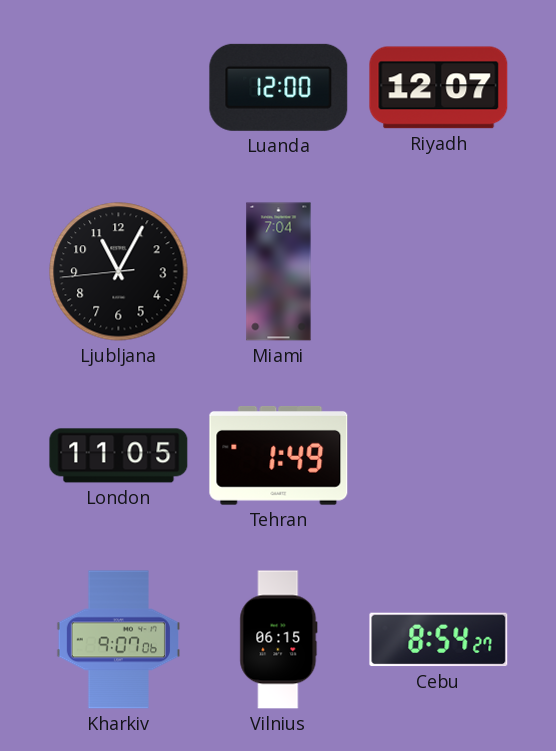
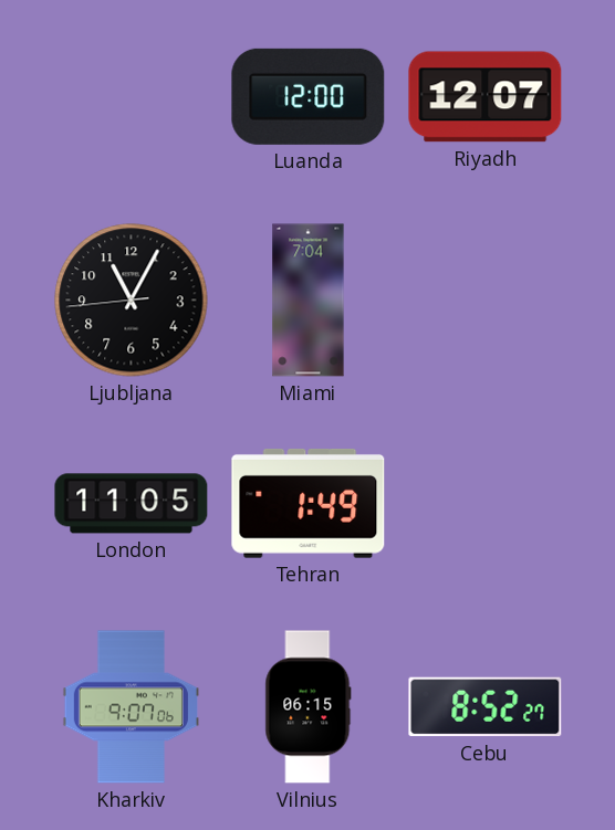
Cebu: 8:54 -> 8:52 (486, 707)
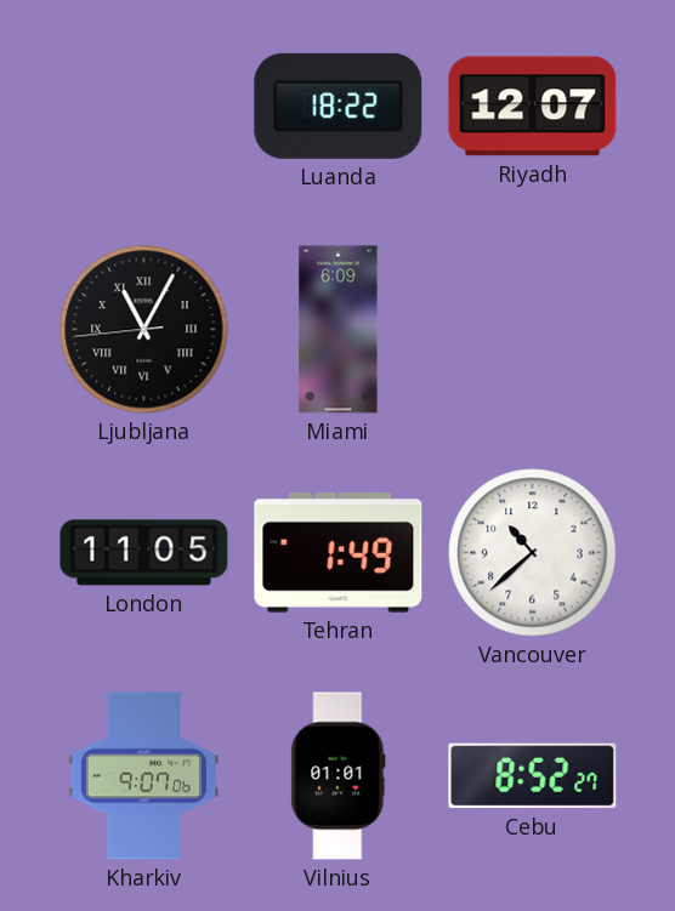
Luanda: 12:00 -> 18:22 (339, 106)
Ljubljana numerals: Arabic -> Roman (144, 330)
Miami: 7:04 -> 6:09 (339, 330)
Vancouver: none -> 10:38 (533, 553)
Vilnius: 06:15 -> 01:01 (339, 776)
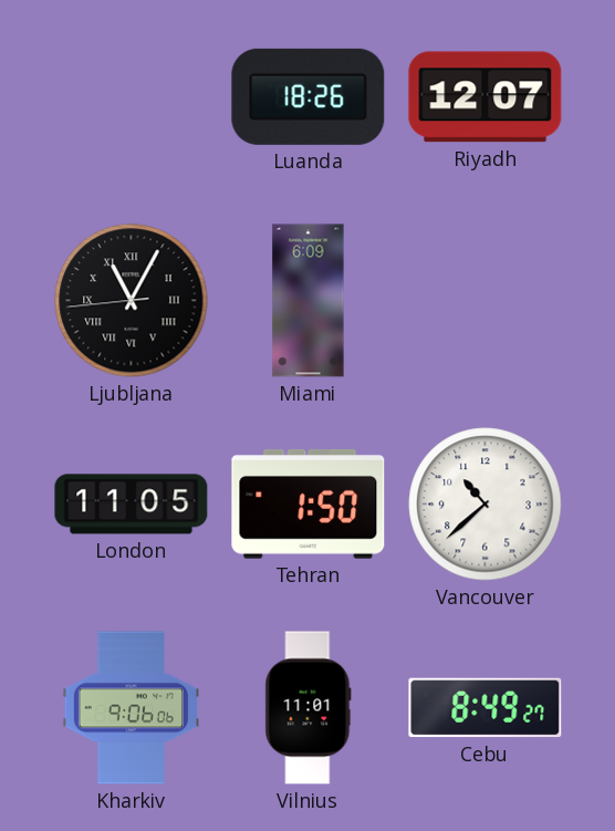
Luanda: 18:22 -> 18:26 (309, 96)
Tehran: 1:49 -> 1:50 (309, 505)
Kharkiv: 9:07 -> 9:06 (131, 708)
Vilnius: 01:01 -> 11:01 (309, 708)
Cebu: 8:52 -> 8:49 (486, 708)
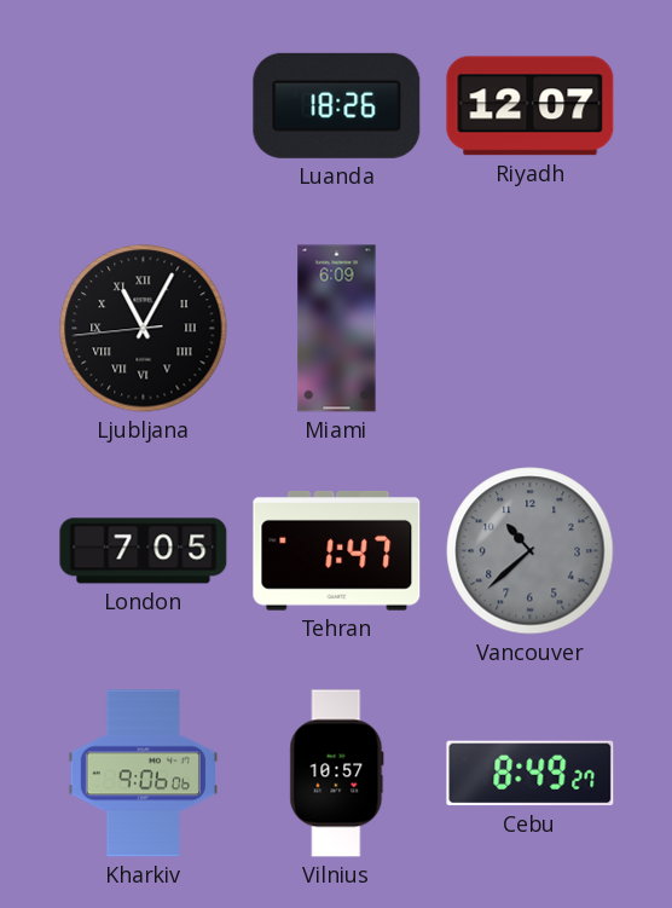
London: 11:05 -> 7:05 (144, 551)
Tehran: 1:50 -> 1:47 (337, 551)
Vancouver dial: white -> grey (531, 551)
Vilnius: 11:01 -> 10:57 (337, 774)
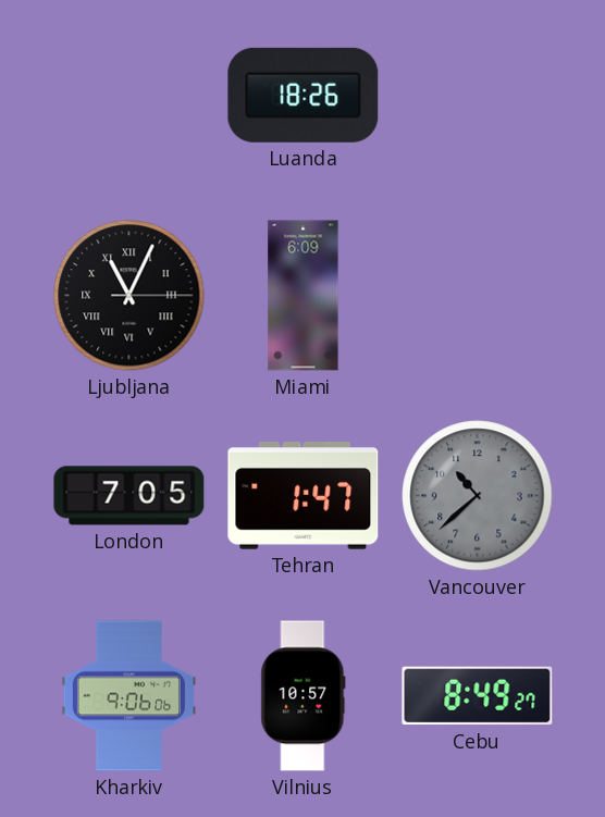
Riyadh: 12:07 -> none (531, 106)
Ljubljana: 11:04:44 -> 11:04:15 (129, 296)
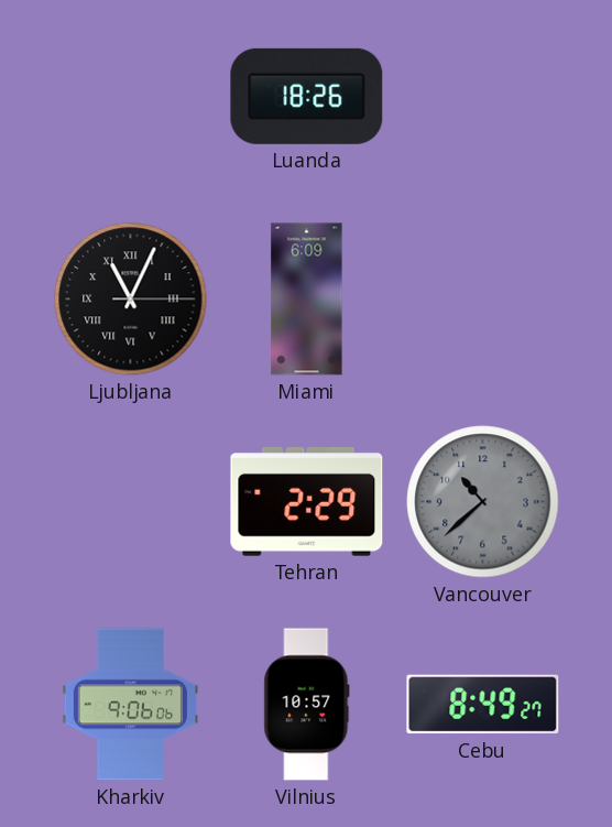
London: 7:05 -> none (129, 496)
Tehran: 1:47 -> 2:29 (307, 502)
